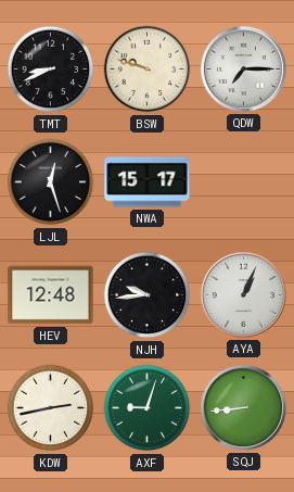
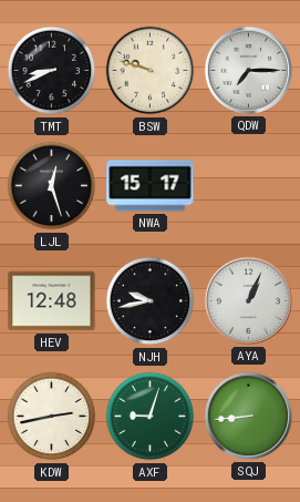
NJH: 9:44 -> 9:43 (151, 301)
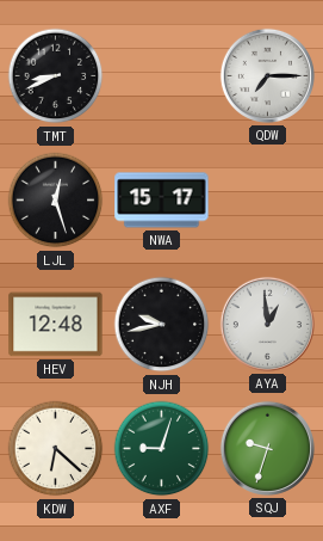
BSW: 9:48 -> none (151, 71)
AYA: 1:04 -> 12:59 (267, 324)
KDW: 2:43 -> 6:22 (56, 449)
SQJ: 8:44 -> 9:33 (267, 448)
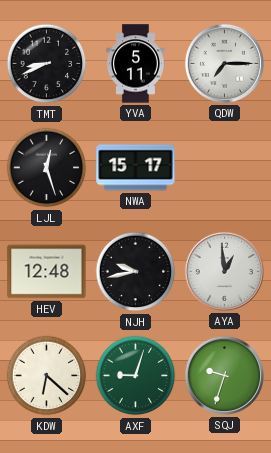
YVA: none -> 5:11 (136, 64)
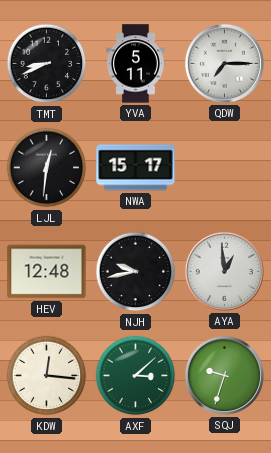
LJL: 12:27 -> 12:31 (47, 168)
KDW: 6:22 -> 12:16 (47, 376)
AXF: 9:03 -> 3:08 (136, 376)
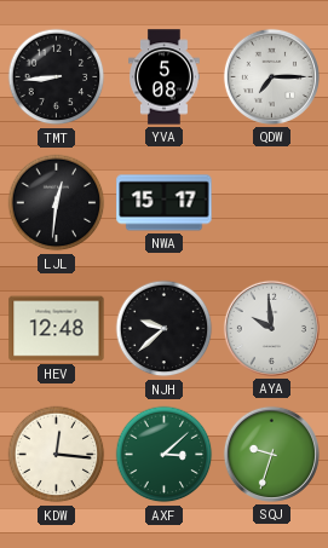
TMT: 8:41 -> 8:44 (57, 77)
YVA: 5:11 -> 5:08 (165, 77)
NJH: 9:43 -> 9:38 (165, 329)
AYA: 12:59 -> 9:59 (271, 328)
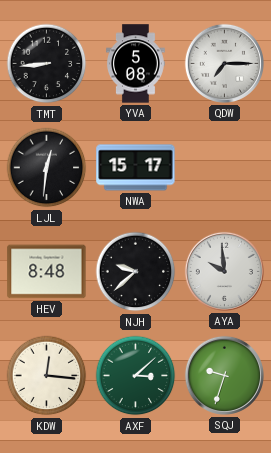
HEV: 12:48 -> 8:48 (47, 272)
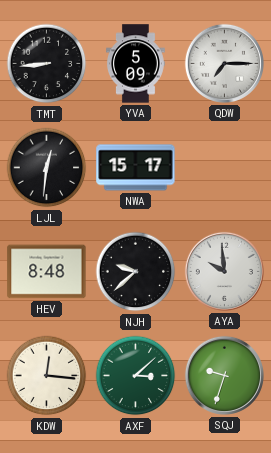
YVA: 5:08 -> 5:09 (136, 64)
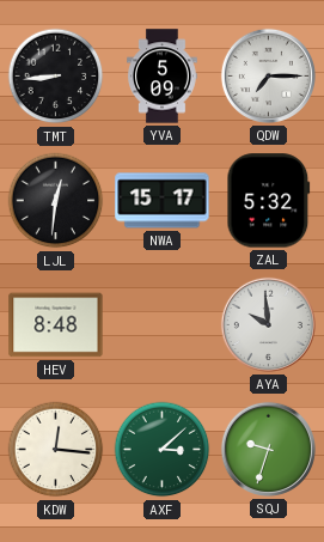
ZAL: none -> 5:32 (269, 201)
NJH: 9:38 -> none (136, 272)
